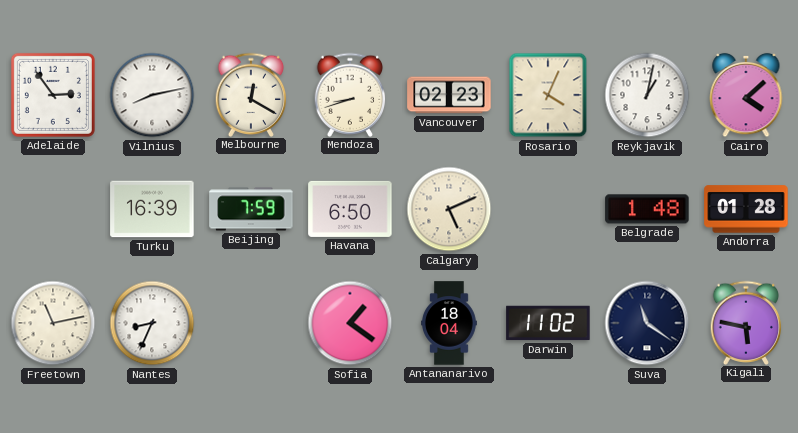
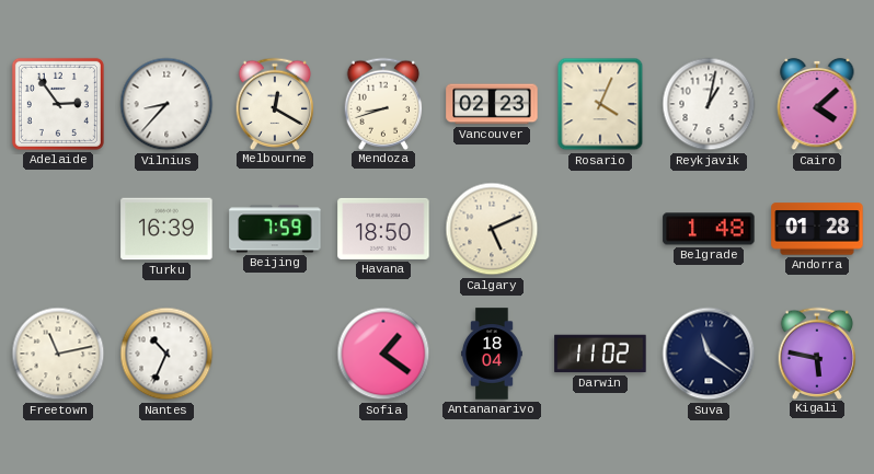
Vilnius: 8:13 -> 8:37 (166, 104)
Havana: 6:50 -> 18:50 (383, 229)
Nantes: 8:34 -> 10:34 (166, 354)
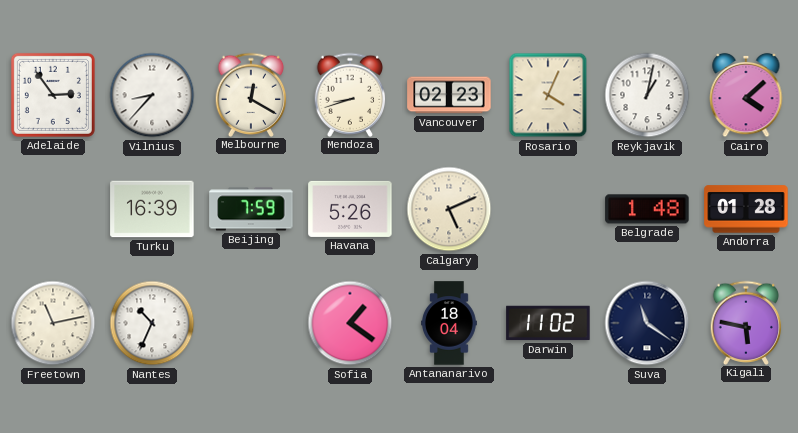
Havana: 18:50 -> 5:26 (350, 209)
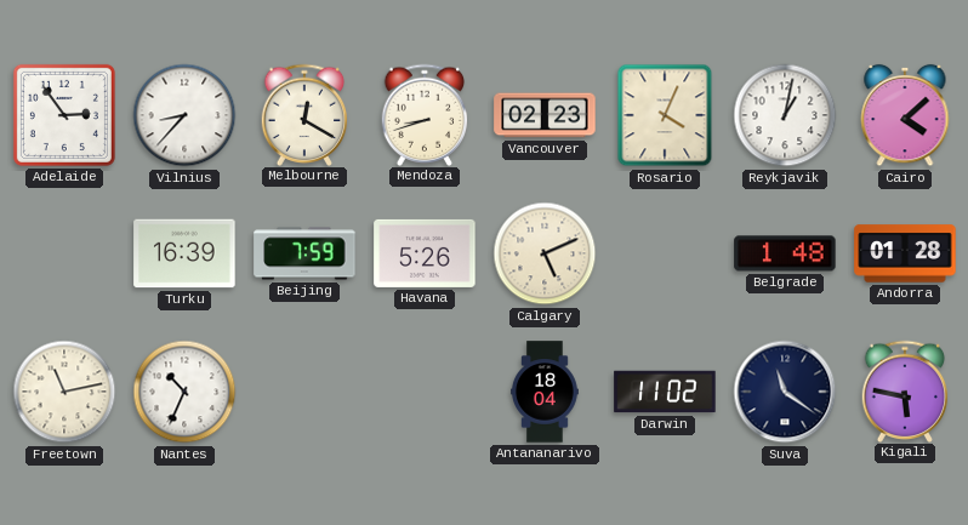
Sofia: 1:21 -> none (350, 323)
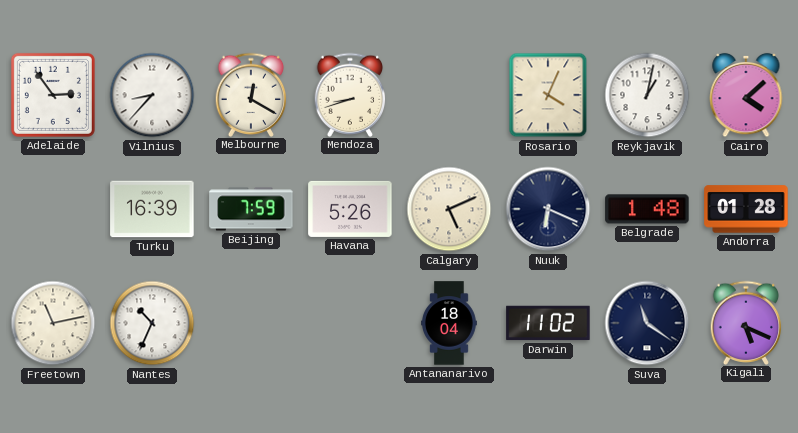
Vancouver: 02:23 -> none (545, 115)
Nuuk: none -> 6:19 (548, 209)
Kigali: 5:47 -> 5:19 (746, 322)
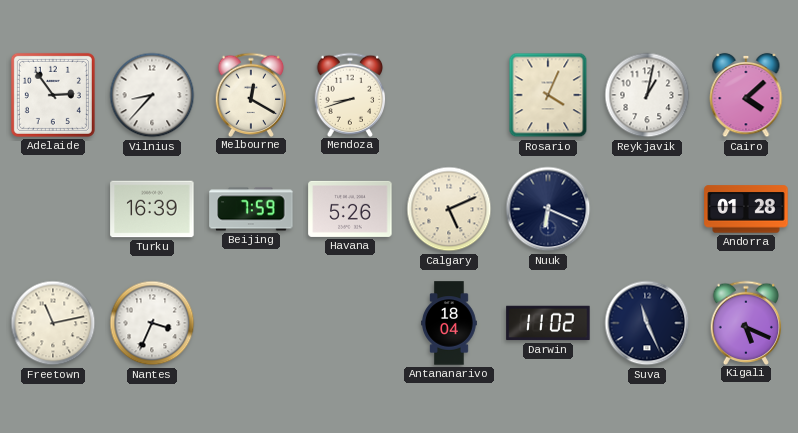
Belgrade: 1:48 -> none (647, 209)
Nantes: 10:34 -> 3:34 (152, 323)
Suva: 11:21 -> 11:26 (647, 323)
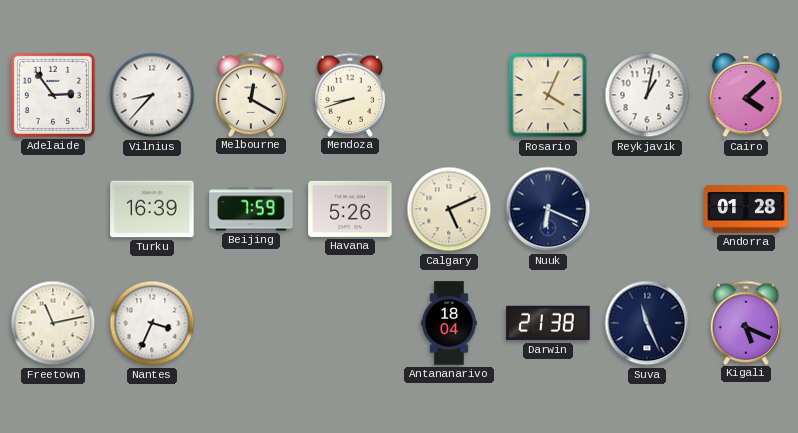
Darwin: 11:02 -> 21:38 (548, 323)
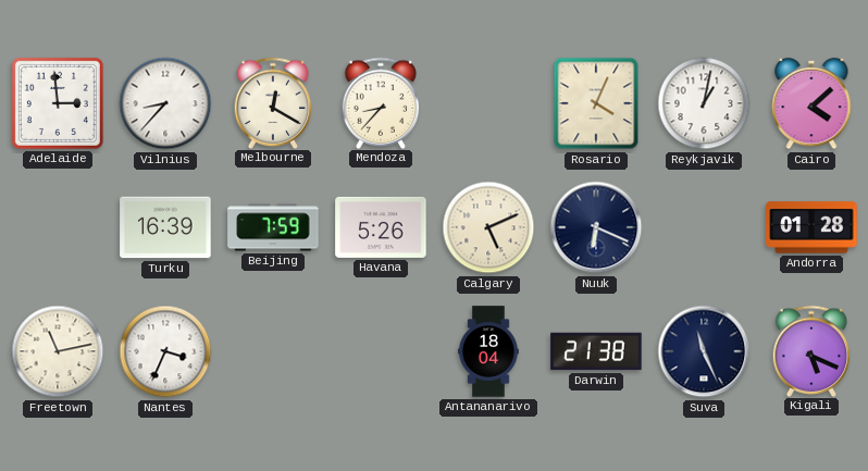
Adelaide: 2:54 -> 2:59 (58, 103)
Mendoza: 8:42 -> 8:37 (381, 102)
